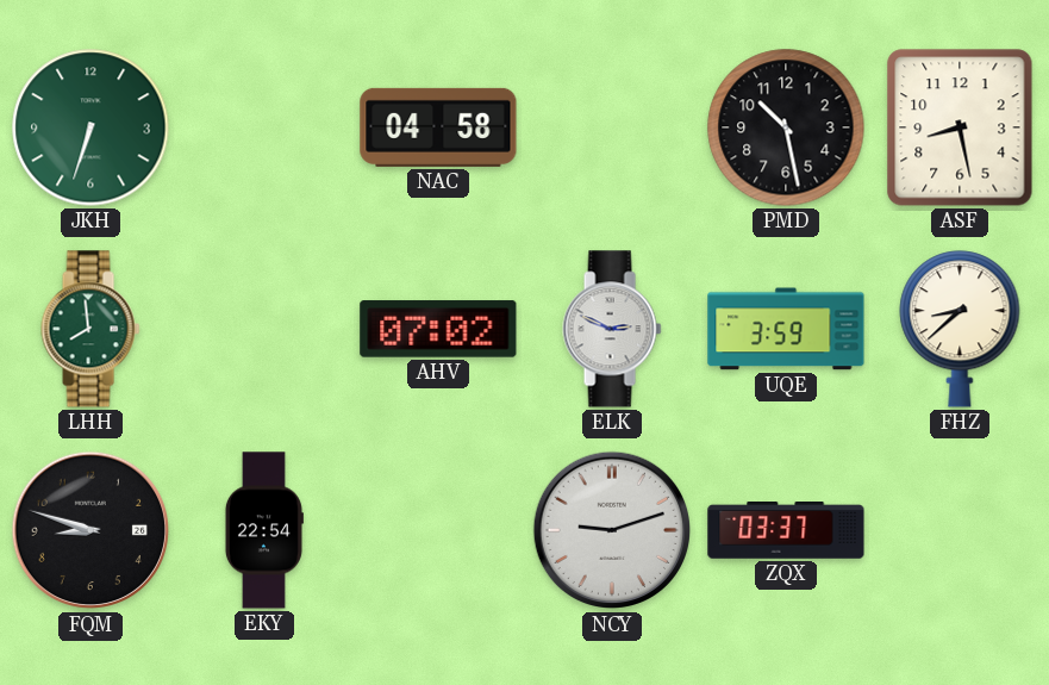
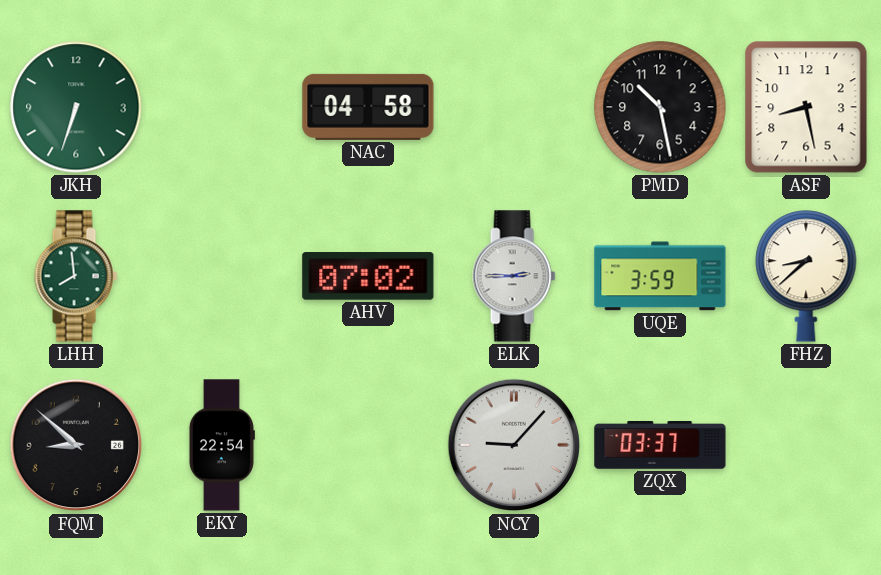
ELK: 2:49 -> 2:45 (514, 276)
FQM: 8:48 -> 8:52 (76, 445)
NCY: 9:12 -> 9:07 (514, 445)
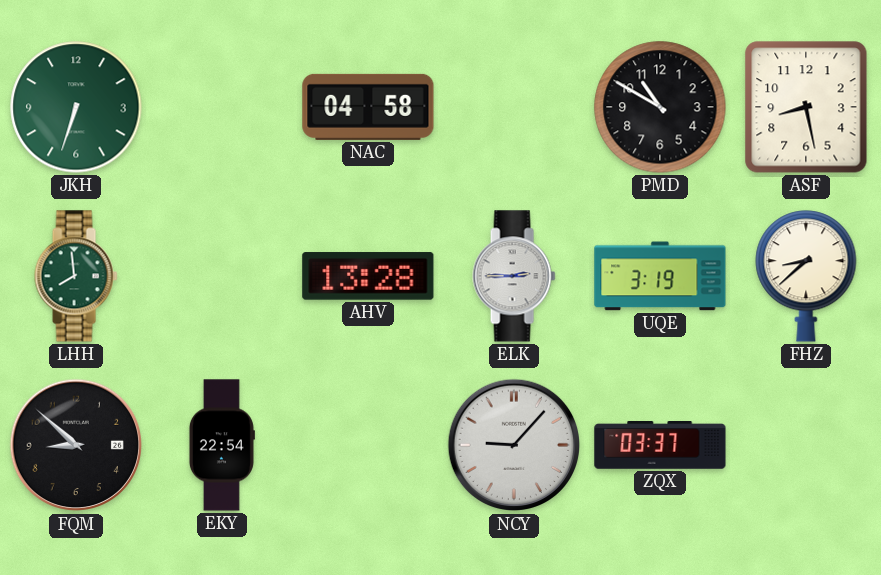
PMD: 10:28 -> 10:50 (660, 107)
AHV: 07:02 -> 13:28 (368, 276)
UQE: 3:59 -> 3:19 (660, 276)
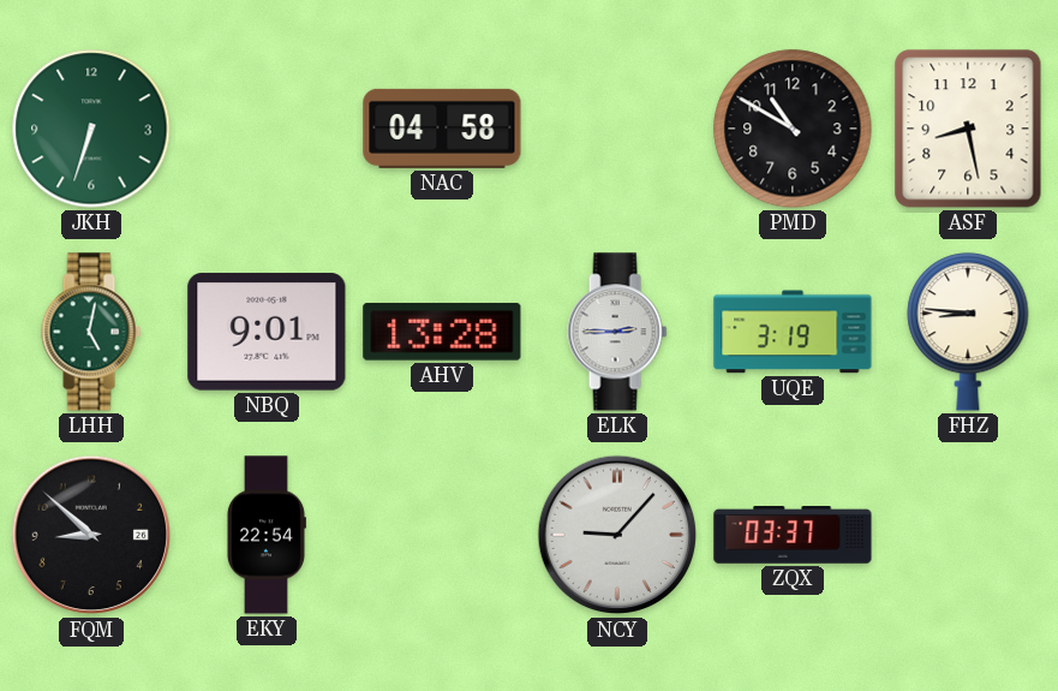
LHH: 7:59 -> 5:02 (91, 332)
NBQ: none -> 9:01 (267, 332)
FHZ: 8:38 -> 8:46 (968, 332)
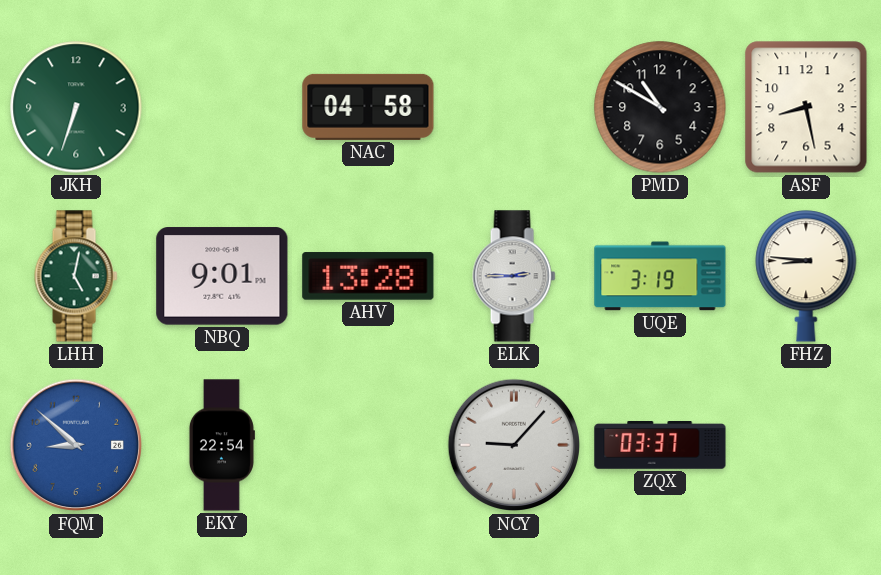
FQM dial: black -> blue (76, 445)
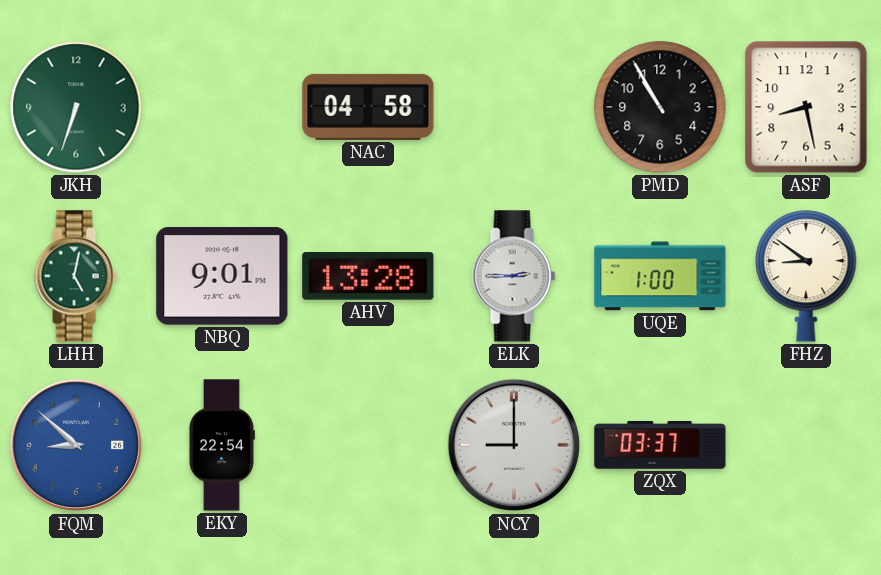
PMD: 10:50 -> 10:55 (660, 107)
UQE: 3:19 -> 1:00 (660, 276)
FHZ: 8:46 -> 8:51 (806, 276)
NCY: 9:07 -> 9:00 (514, 445)
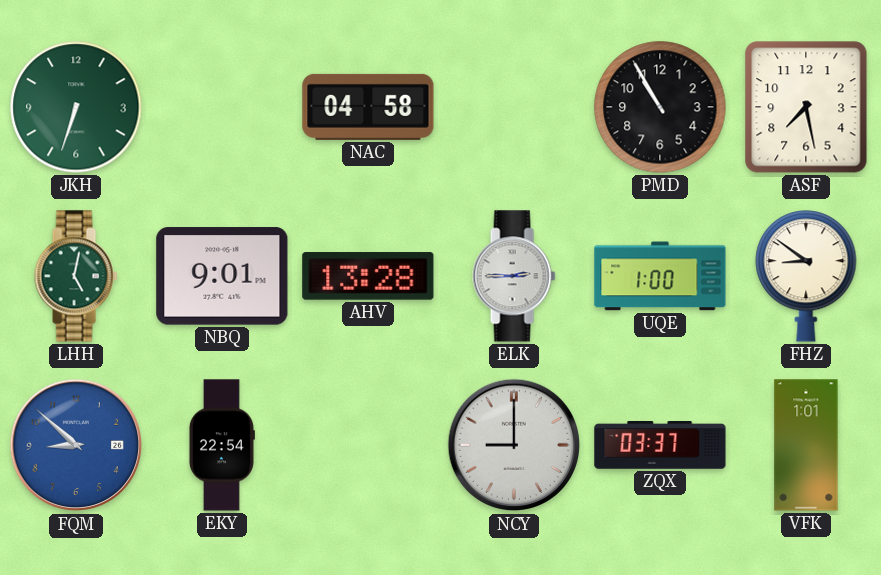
ASF: 8:28 -> 7:28 (806, 107)
VFK: none -> 1:01 (806, 445)
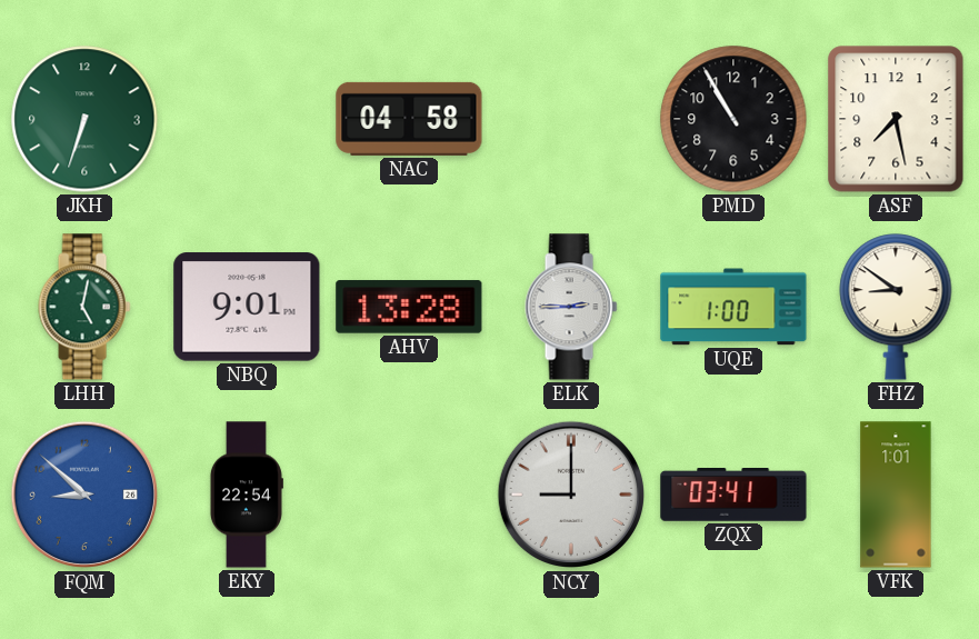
ZQX: 03:37 -> 03:41 (733, 495)
